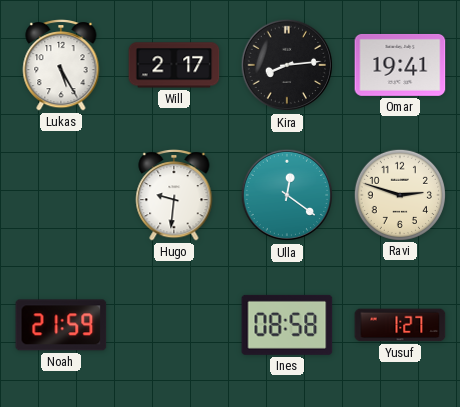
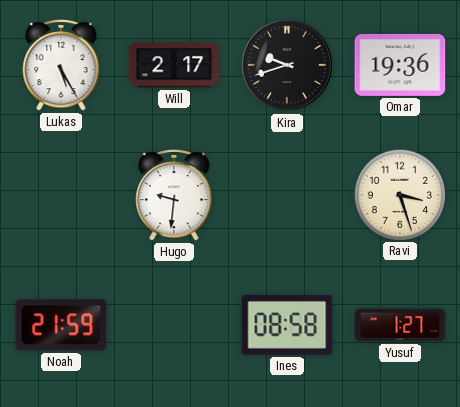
Kira: 8:14 -> 9:42 (287, 65)
Omar: 19:41 -> 19:36 (400, 65)
Ulla: 12:21 -> none (287, 195)
Ravi: 2:48 -> 3:27 (399, 194)
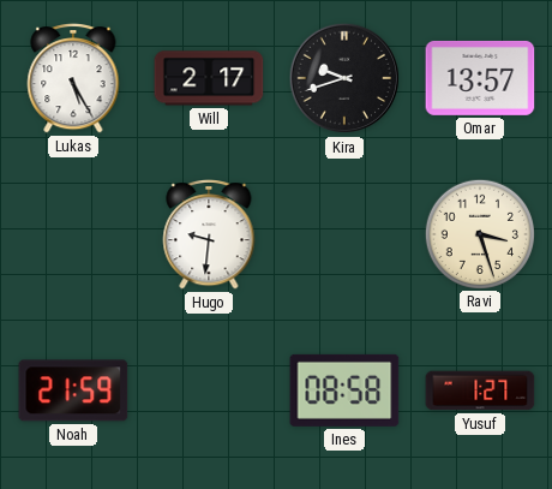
Omar: 19:36 -> 13:57 (480, 78)
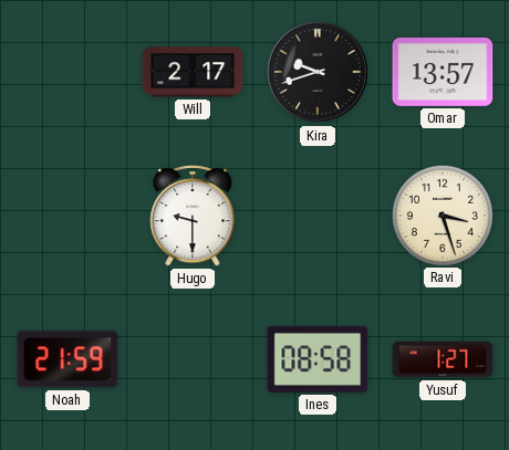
Lukas: 5:25 -> none (73, 79)
Hugo: 9:31 -> 9:30 (193, 217)
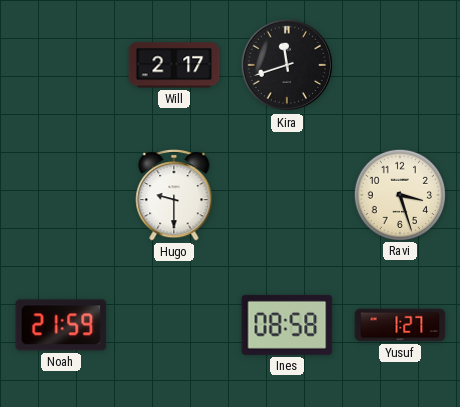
Kira: 9:42 -> 11:42 (287, 65)
Omar: 13:57 -> none (443, 72)
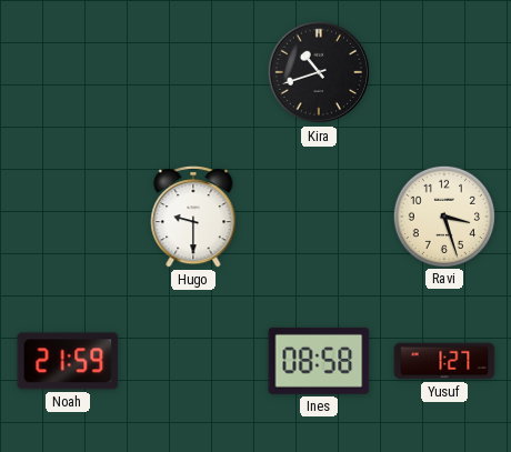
Will: 2:17 -> none (174, 65)
Kira: 11:42 -> 10:42 (319, 72)
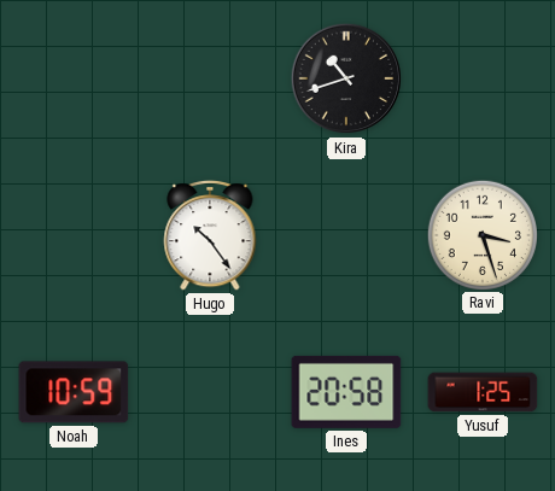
Hugo: 9:30 -> 10:24 (210, 236)
Noah: 21:59 -> 10:59 (74, 392)
Ines: 08:58 -> 20:58 (346, 392)
Yusuf: 1:27 -> 1:25 (483, 392)
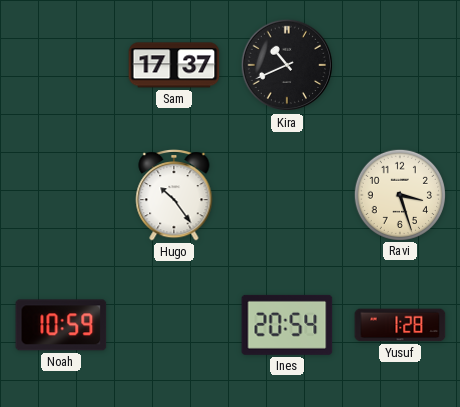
Sam: none -> 17:37 (174, 65)
Kira: 10:42 -> 10:41 (287, 65)
Ines: 20:58 -> 20:54 (287, 325)
Yusuf: 1:25 -> 1:28 (400, 325)
